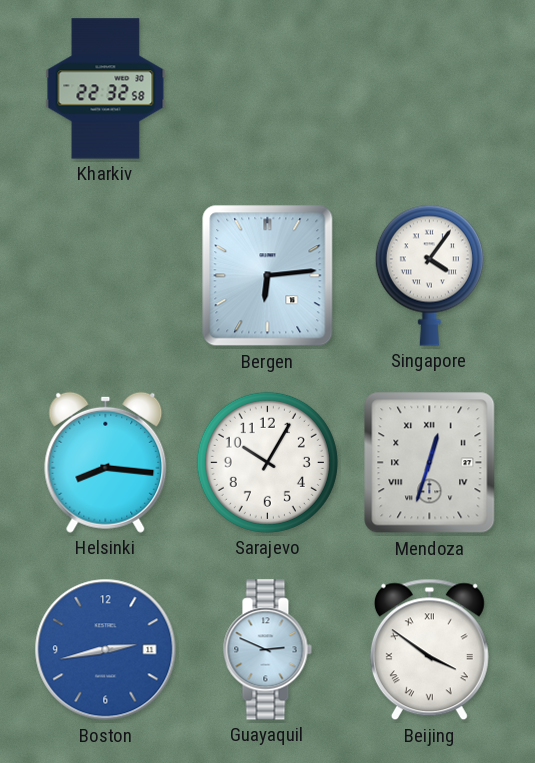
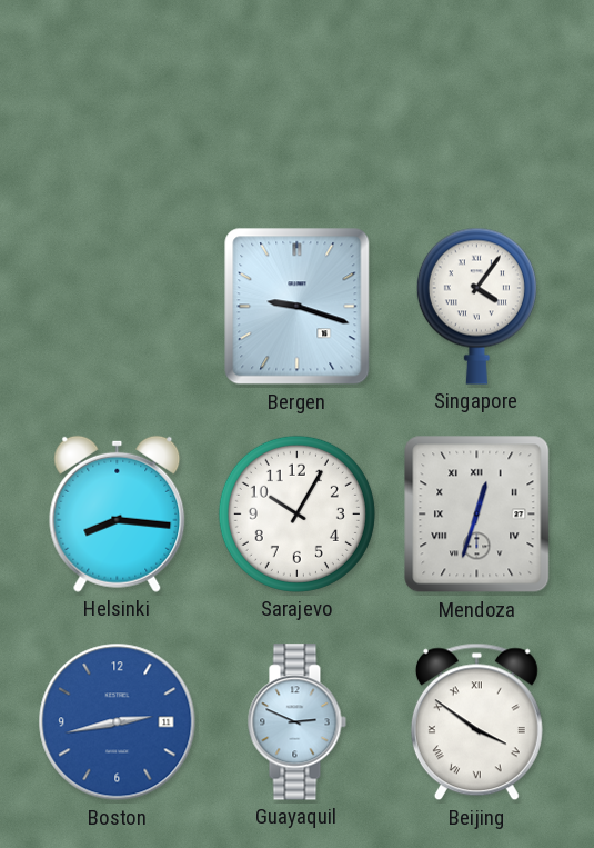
Kharkiv: 22:32 -> none (106, 89)
Bergen: 6:14 -> 9:18 (298, 307)
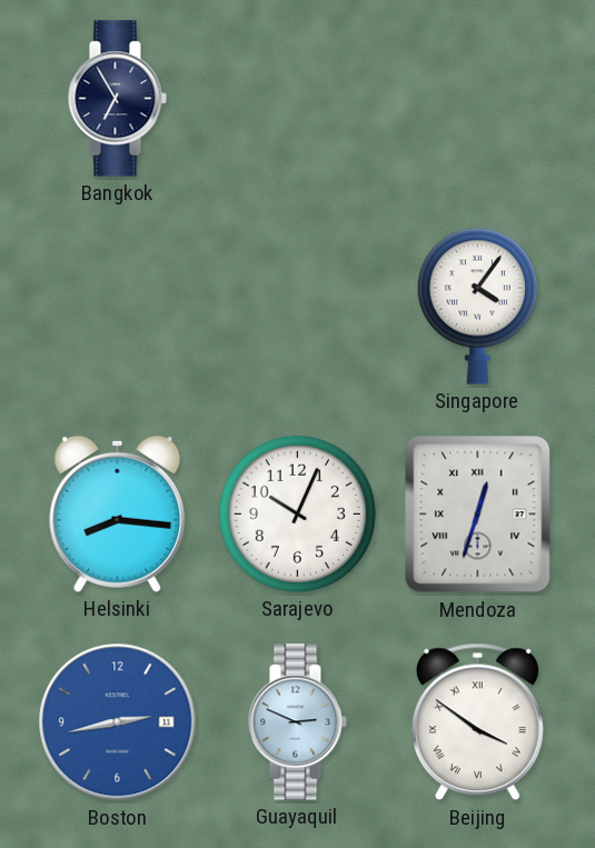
Bangkok: none -> 6:55 (117, 99)
Bergen: 9:18 -> none (298, 307)
Sarajevo: 10:05 -> 10:04 (297, 513)
